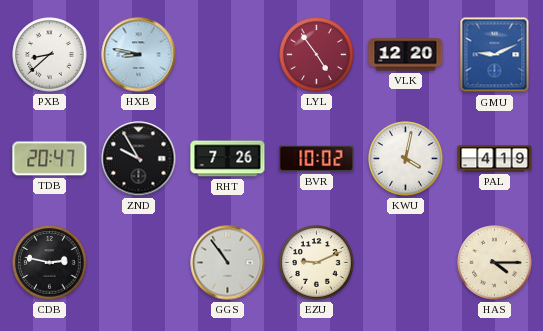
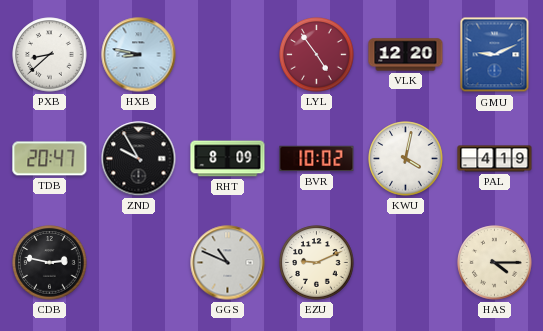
RHT: 7:26 -> 8:09 (228, 159)
GGS: 10:54 -> 10:49 (228, 263)
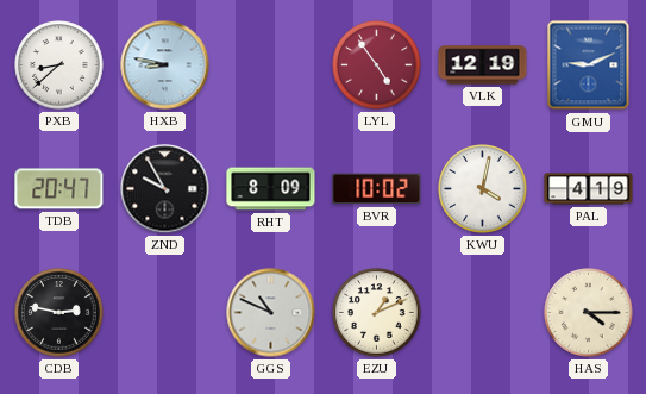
VLK: 12:20 -> 12:19 (483, 65)
EZU: 9:11 -> 1:11 (377, 313)
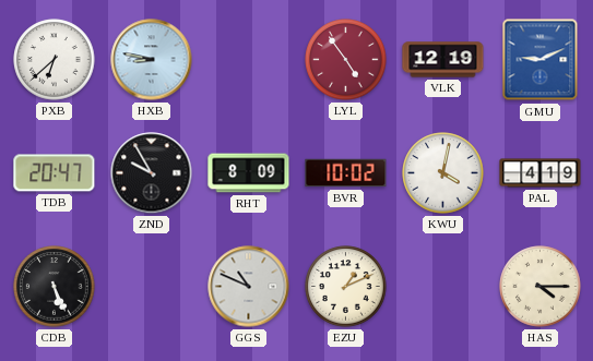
PXB: 8:38 -> 6:38 (55, 60)
CDB: 2:47 -> 5:26 (55, 287)
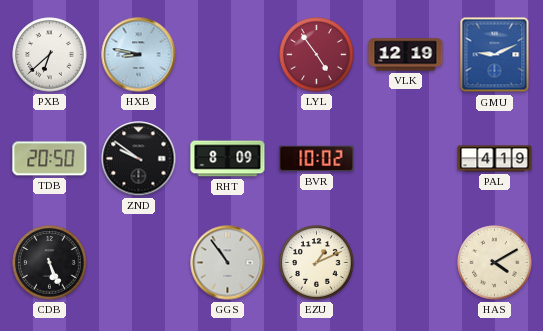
TDB: 20:47 -> 20:50 (50, 159)
ZND: 9:55 -> 9:51 (139, 159)
KWU: 4:02 -> none (443, 173)
GGS: 10:49 -> 10:54 (228, 263)
HAS: 4:15 -> 4:10 (495, 263)
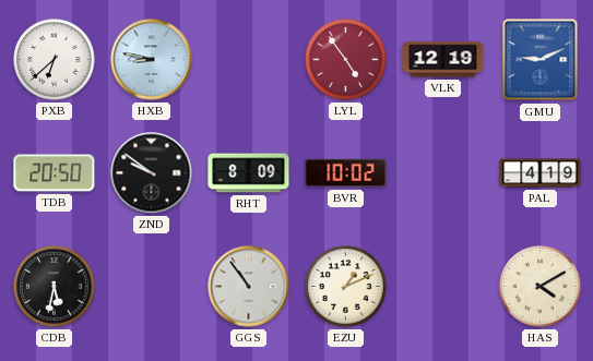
CDB: 5:26 -> 5:32 (55, 287)
